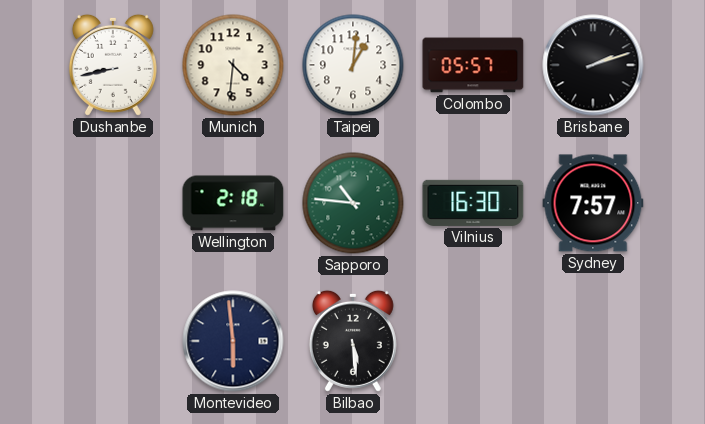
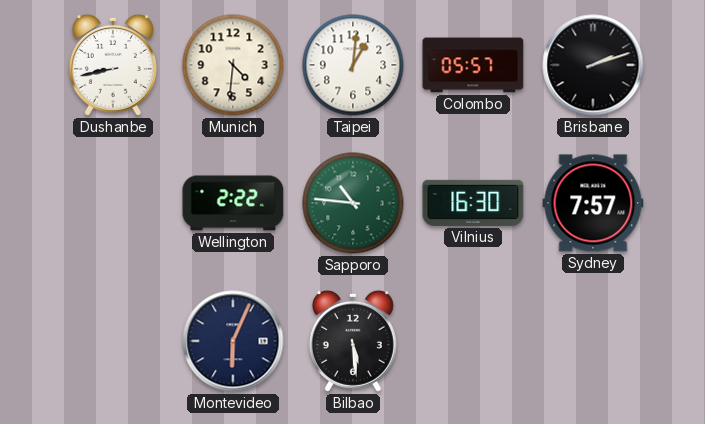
Wellington: 2:18 -> 2:22 (233, 203)
Montevideo: 5:59 -> 6:04 (233, 341)
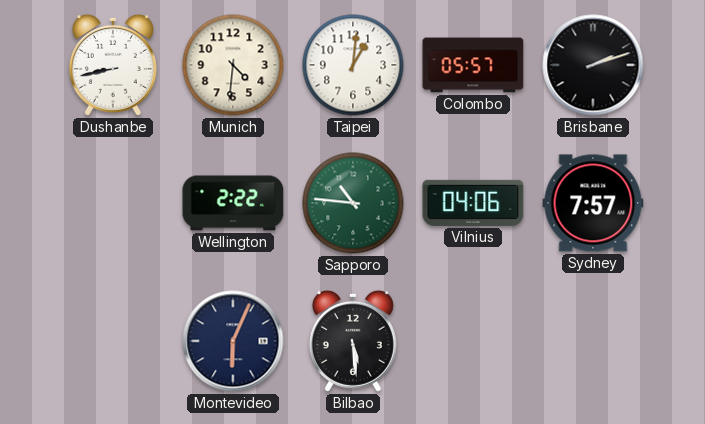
Vilnius: 16:30 -> 04:06 (473, 203)
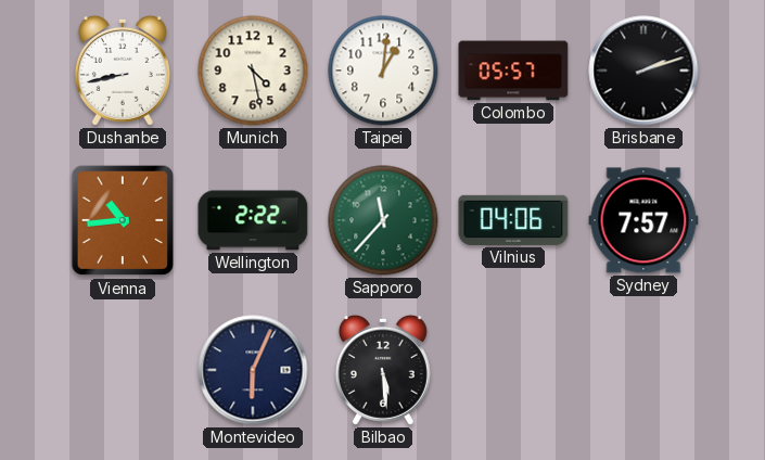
Munich: 4:31 -> 4:28 (253, 71)
Vienna: none -> 10:44 (123, 220)
Sapporo: 10:46 -> 11:37 (383, 220)
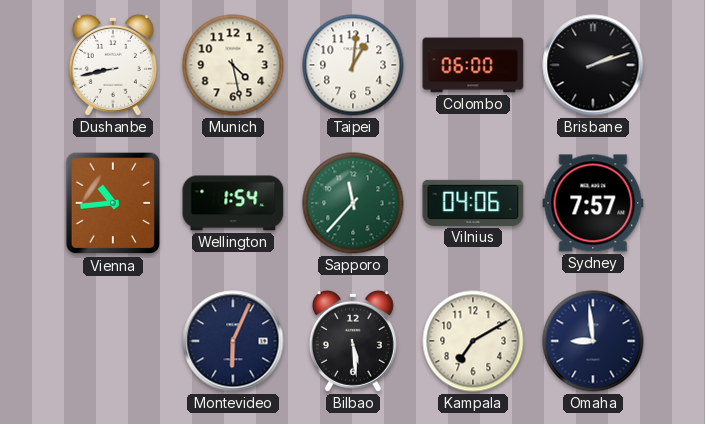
Colombo: 05:57 -> 06:00 (473, 65)
Wellington: 2:22 -> 1:54 (233, 203)
Kampala: none -> 7:10 (473, 341)
Omaha: none -> 8:59 (593, 341)
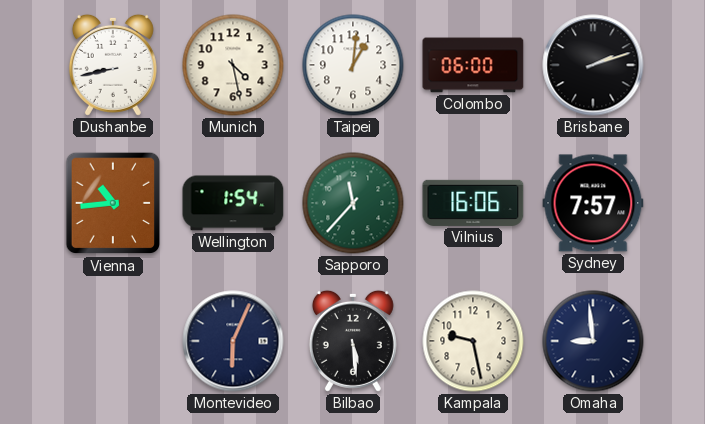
Vilnius: 04:06 -> 16:06 (473, 203)
Kampala: 7:10 -> 9:28 (473, 341)
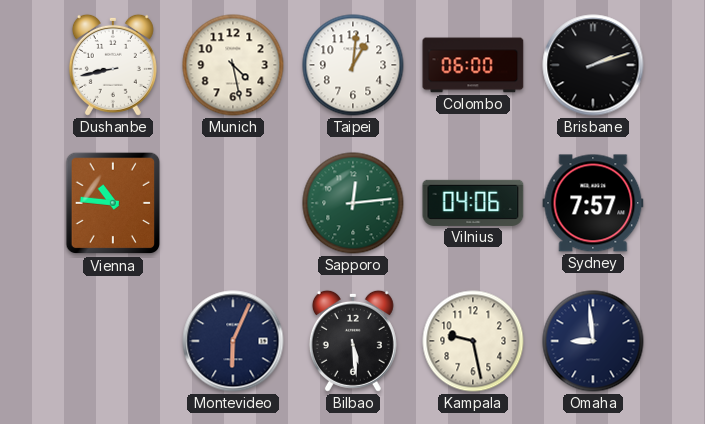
Vienna: 10:44 -> 10:46 (113, 203)
Wellington: 1:54 -> none (233, 203)
Sapporo: 11:37 -> 12:14 (353, 203)
Vilnius: 16:06 -> 04:06 (473, 203)
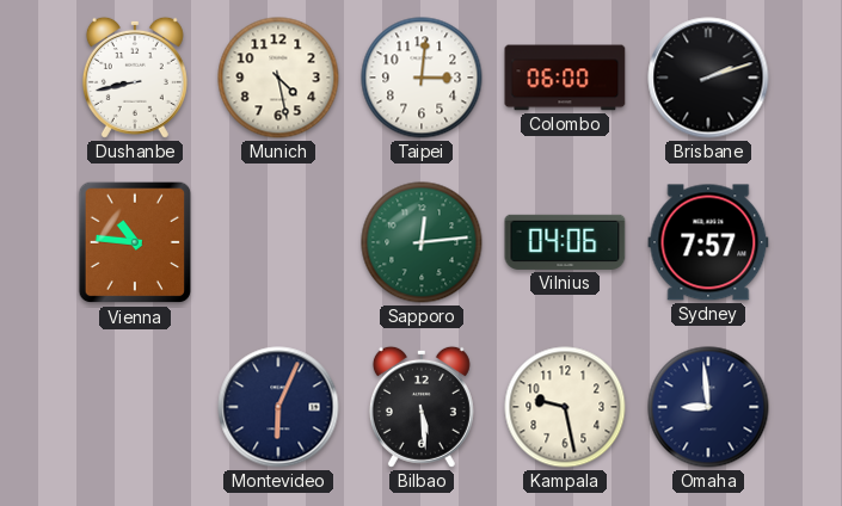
Taipei: 1:01 -> 3:01 (422, 78)
